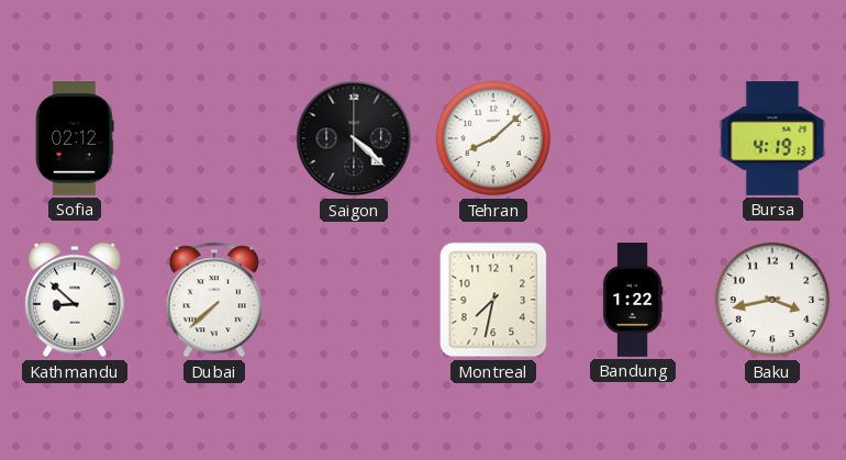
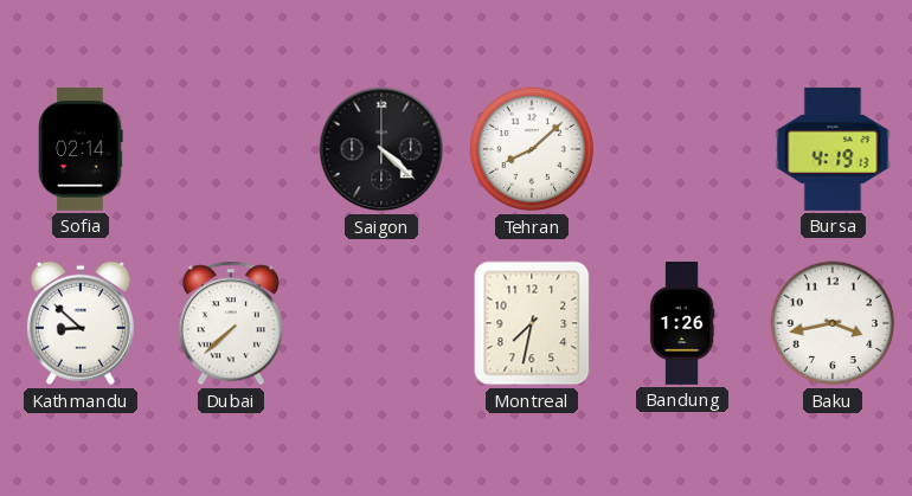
Sofia: 02:12 -> 02:14 (81, 150)
Bandung: 1:22 -> 1:26 (682, 323)
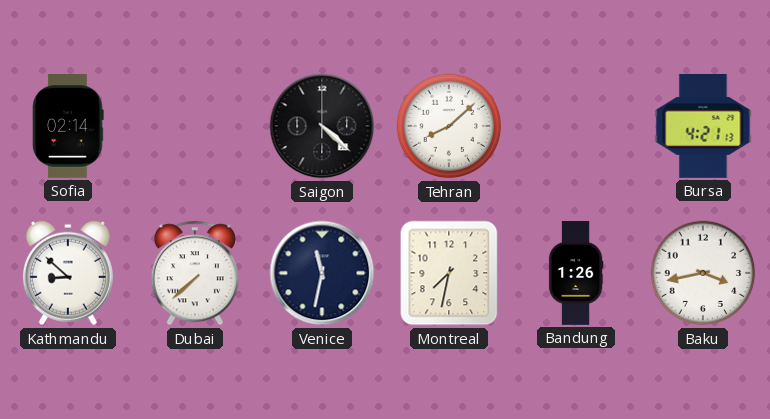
Bursa: 4:19 -> 4:21 (703, 126)
Venice: none -> 11:32 (322, 273)
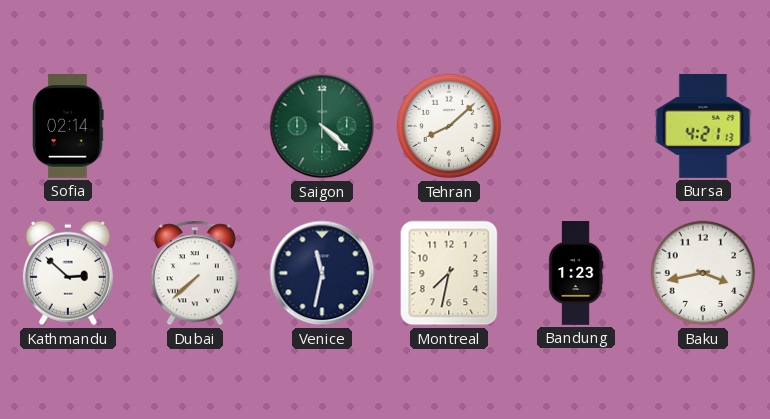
Saigon dial: black -> green (322, 126)
Kathmandu: 8:52 -> 2:52 (68, 273)
Bandung: 1:26 -> 1:23 (576, 273)
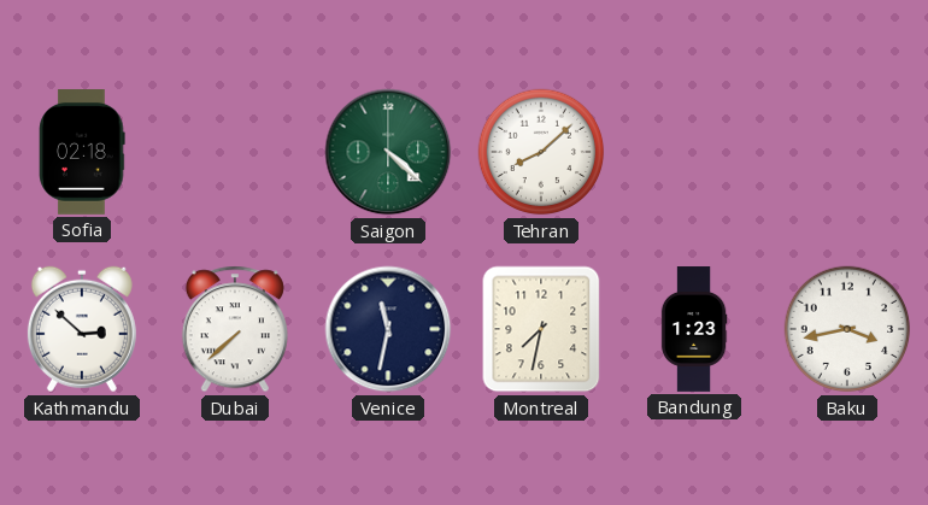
Sofia: 02:14 -> 02:18 (82, 153)
Bursa: 4:21 -> none (703, 126)
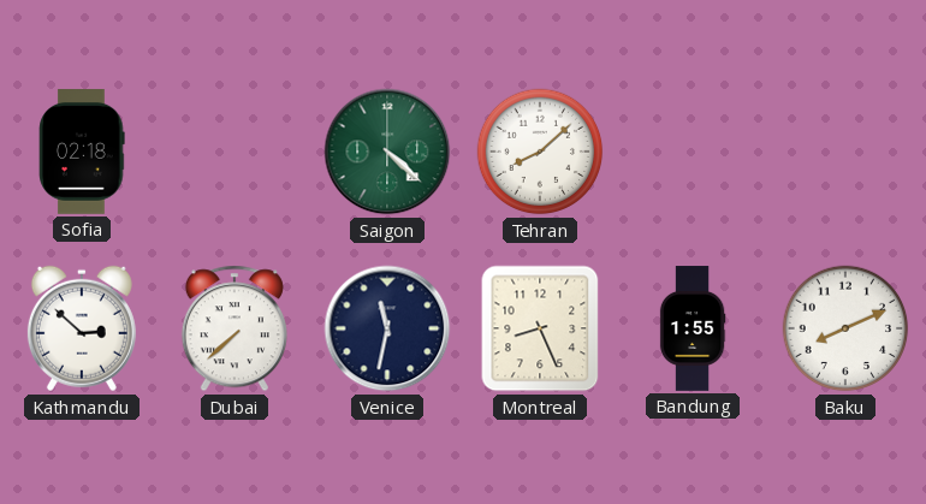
Montreal: 7:32 -> 8:26 (540, 328)
Bandung: 1:23 -> 1:55 (693, 328)
Baku: 3:43 -> 8:11 (845, 328)
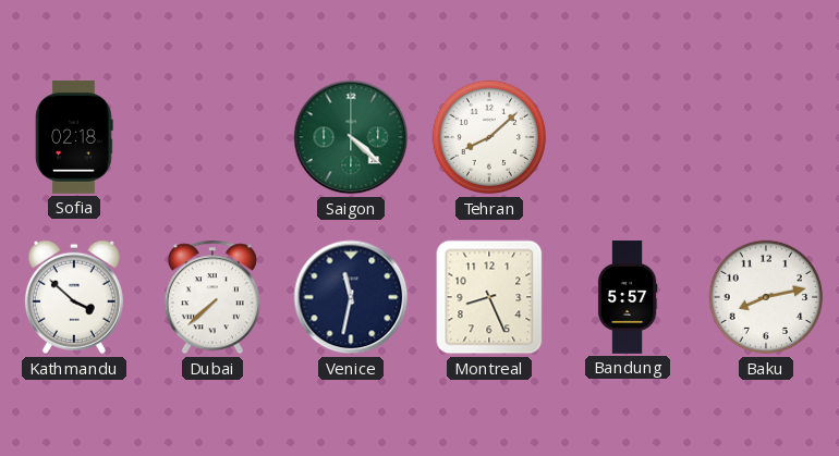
Kathmandu: 2:52 -> 3:52 (74, 297)
Bandung: 1:55 -> 5:57 (628, 297)
Baku: 8:11 -> 8:13 (766, 297)
